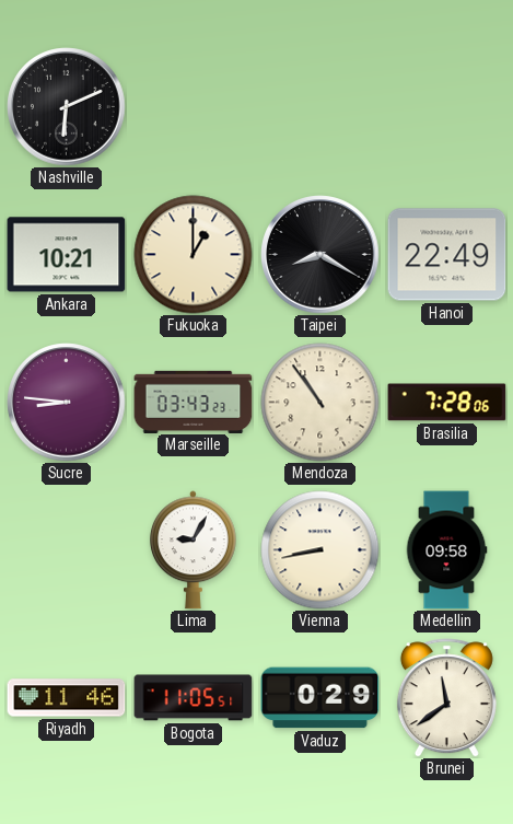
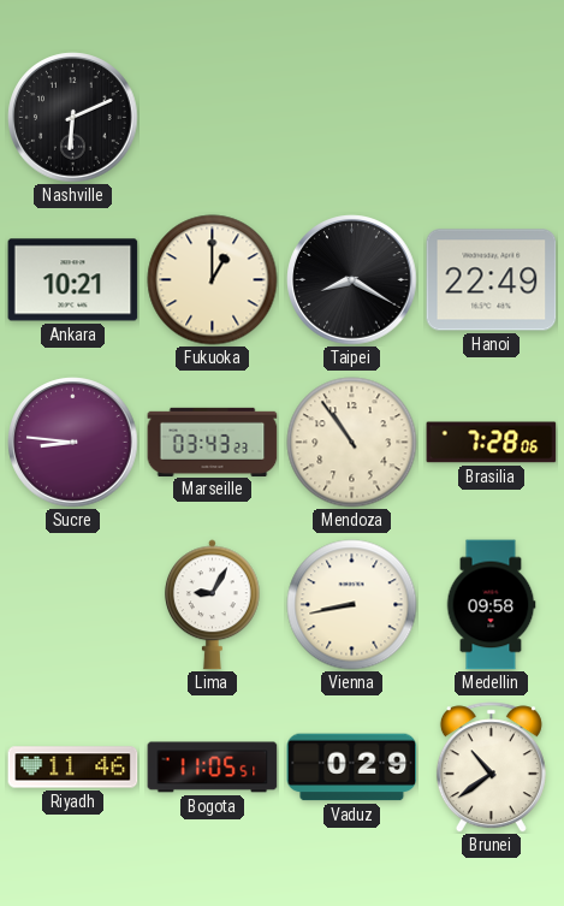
Brunei: 11:39 -> 10:39 (491, 768)
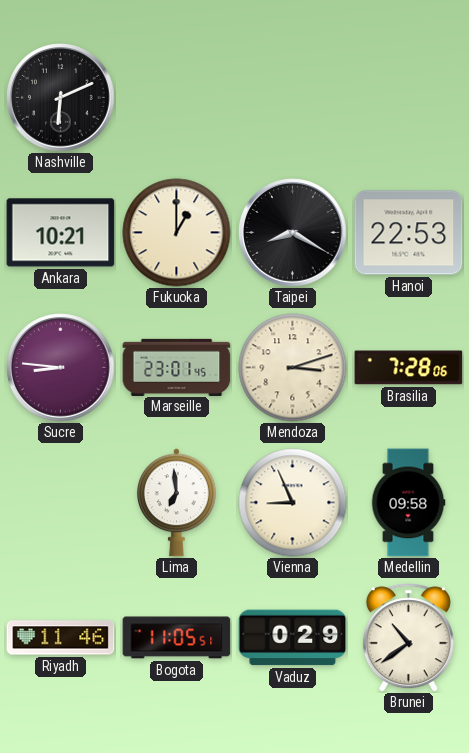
Hanoi: 22:49 -> 22:53 (409, 233)
Marseille: 03:43 -> 23:01 (177, 367)
Mendoza: 10:54 -> 3:12 (293, 368)
Lima: 9:05 -> 6:59 (176, 503)
Vienna: 8:43 -> 8:56 (293, 503)
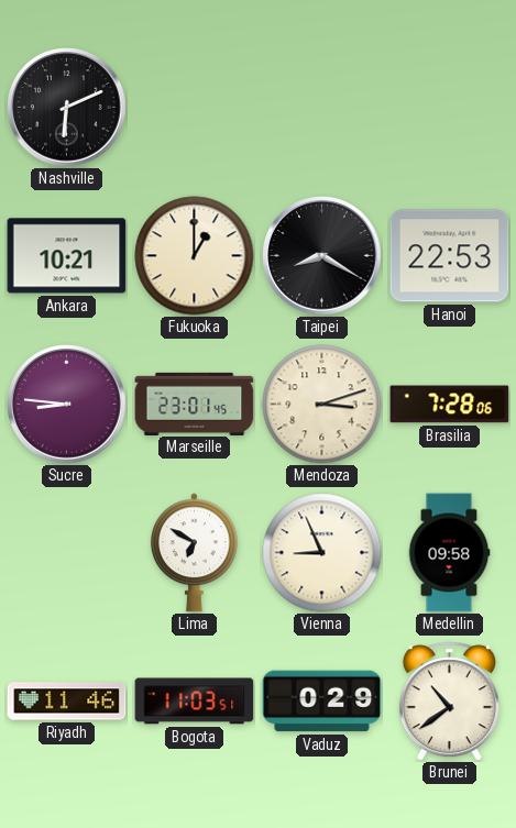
Lima: 6:59 -> 6:50 (194, 553)
Bogota: 11:05 -> 11:03 (195, 702)
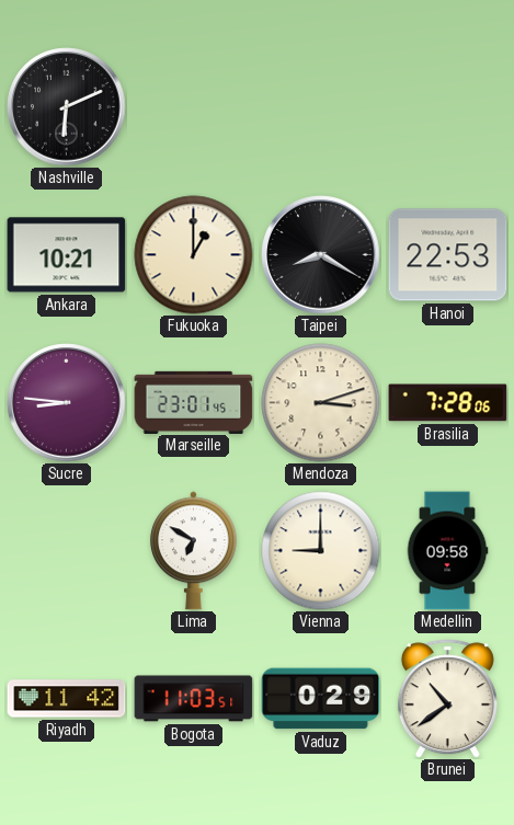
Vienna: 8:56 -> 9:00 (321, 551)
Riyadh: 11:46 -> 11:42 (67, 699)
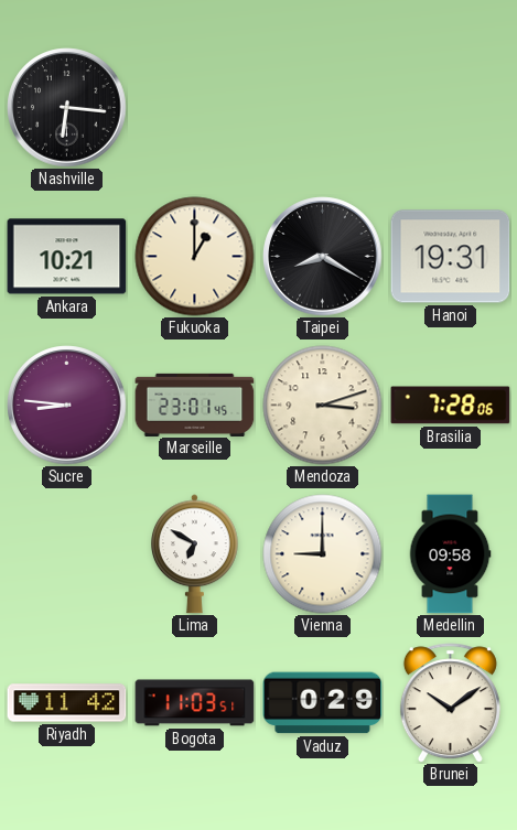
Nashville: 6:11 -> 6:16 (67, 108)
Hanoi: 22:53 -> 19:31 (451, 257)
Brunei: 10:39 -> 10:09 (450, 703)
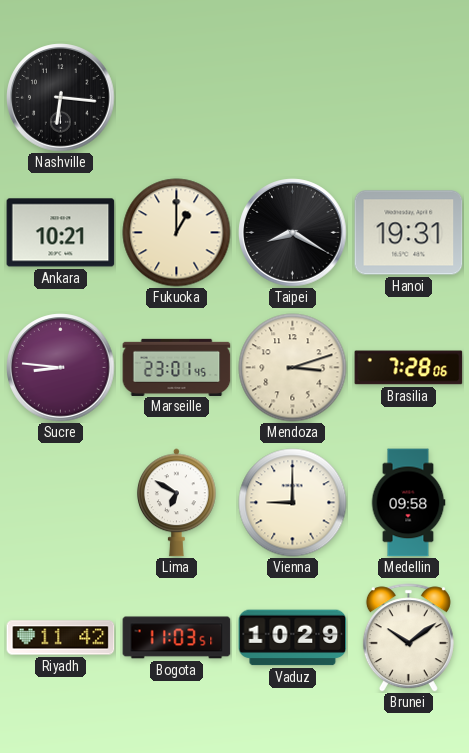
Vaduz: 0:29 -> 10:29 (293, 638)
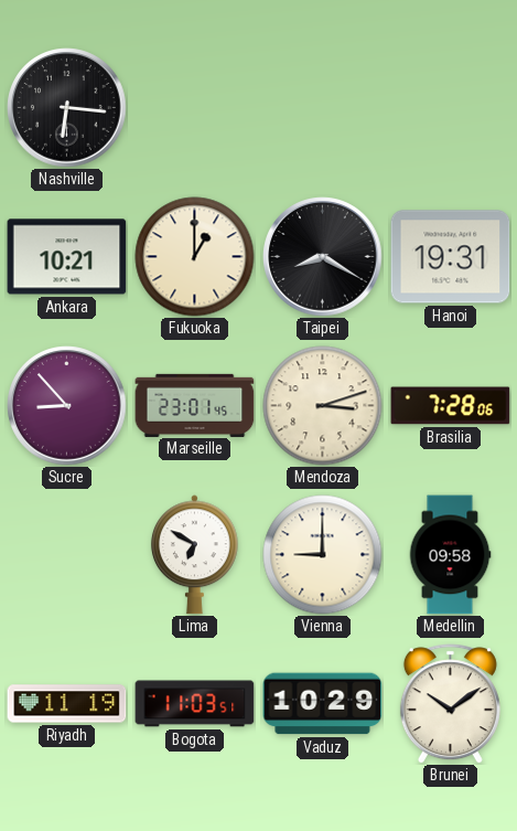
Sucre: 8:46 -> 8:53 (67, 406)
Riyadh: 11:42 -> 11:19 (67, 704)
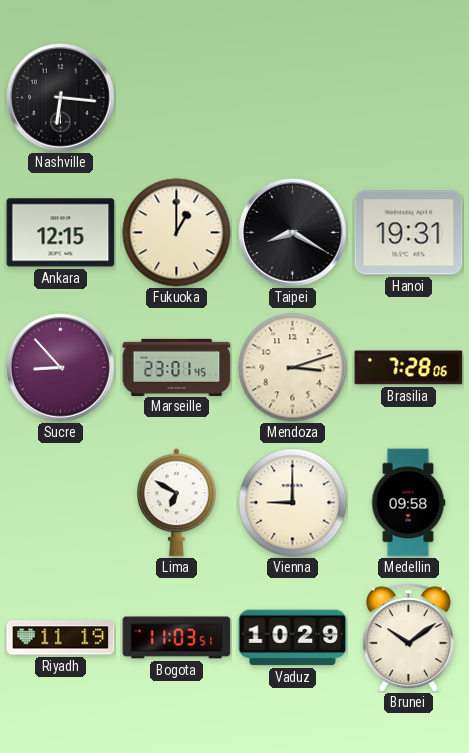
Ankara: 10:21 -> 12:15 (61, 233)
